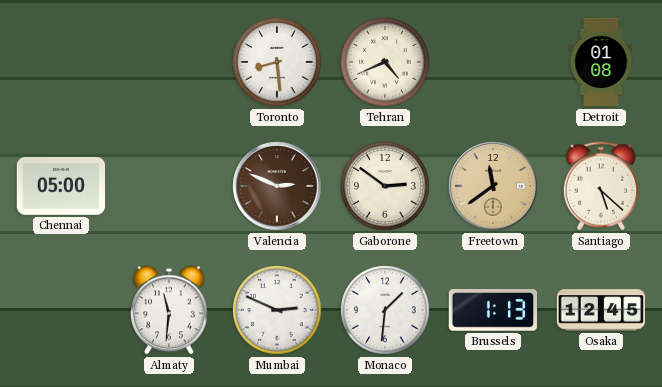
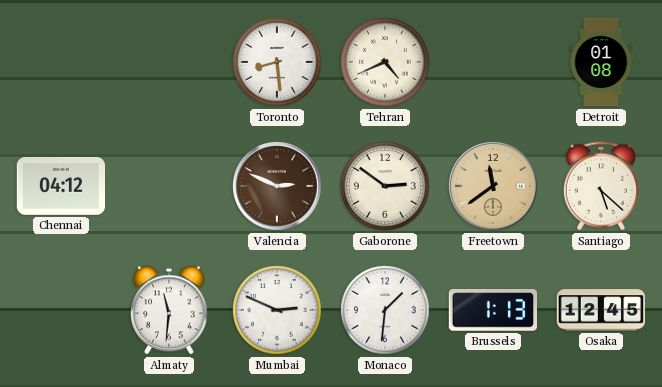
Chennai: 05:00 -> 04:12 (60, 186)
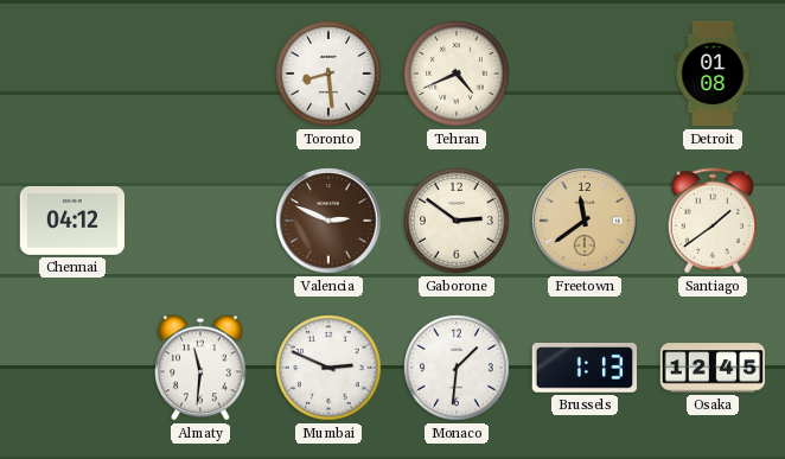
Santiago: 5:22 -> 1:39 (711, 221)
